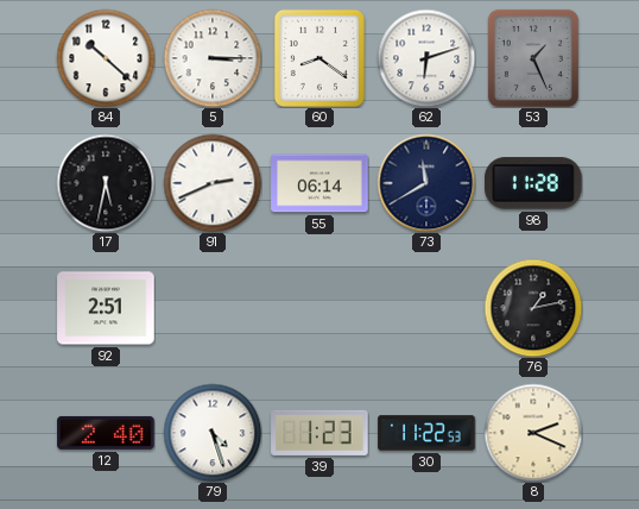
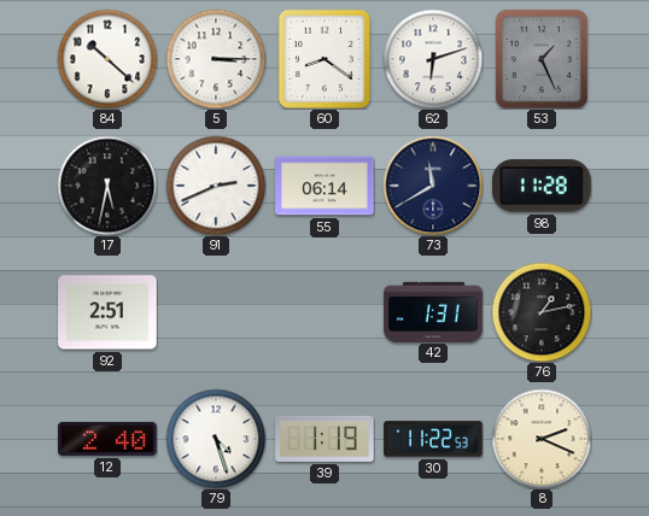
42: none -> 1:31 (433, 311)
39: 1:23 -> 1:19 (324, 439)
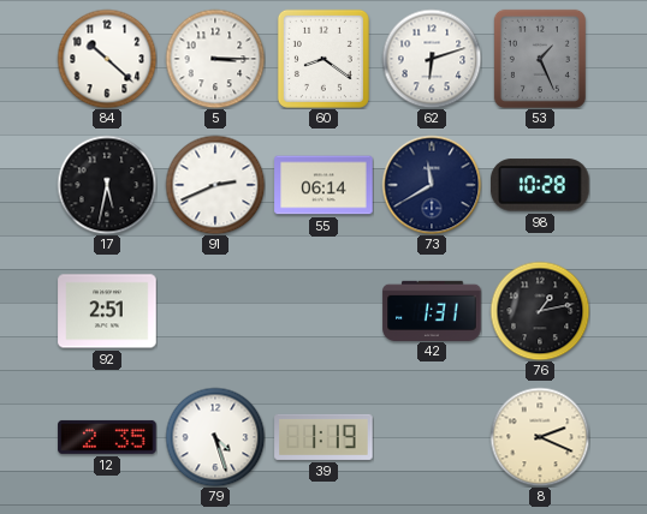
98: 11:28 -> 10:28 (541, 185)
12: 2:40 -> 2:35 (107, 437)
30: 11:22 -> none (433, 439)
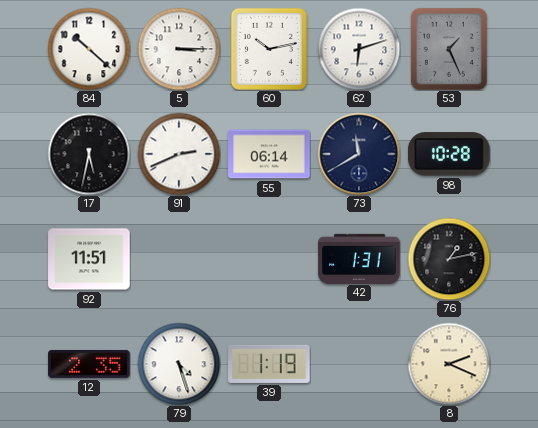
60: 8:21 -> 10:13 (269, 49)
92: 2:51 -> 11:51 (89, 259)
